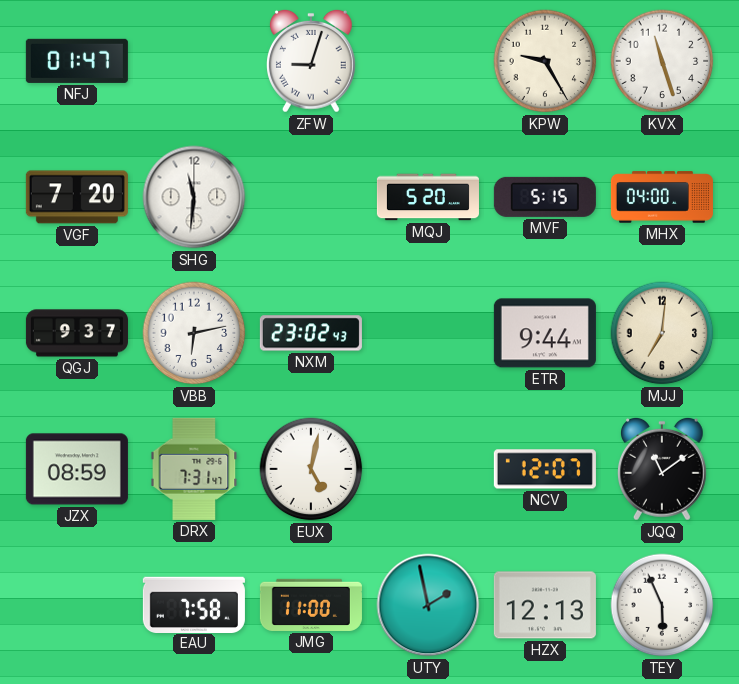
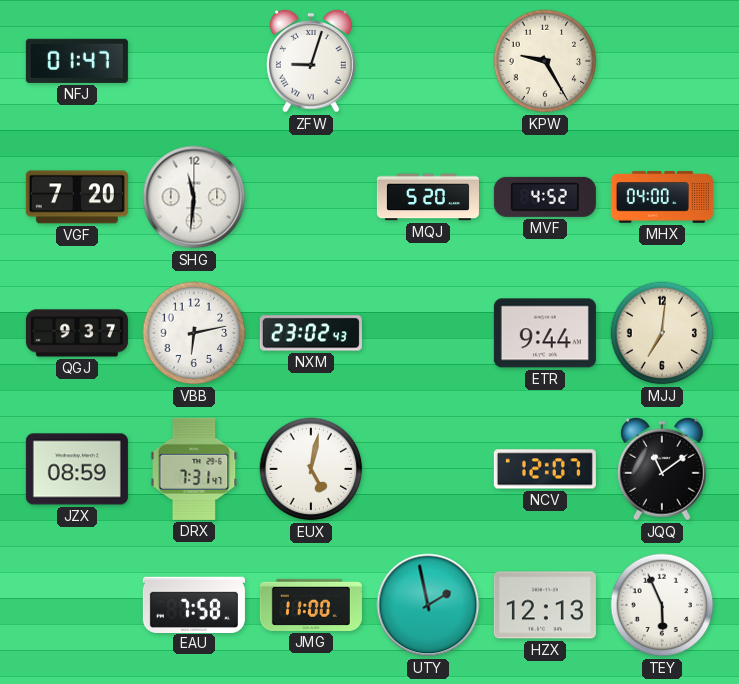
KVX: 11:27 -> none (662, 61)
MVF: 5:15 -> 4:52 (545, 197)
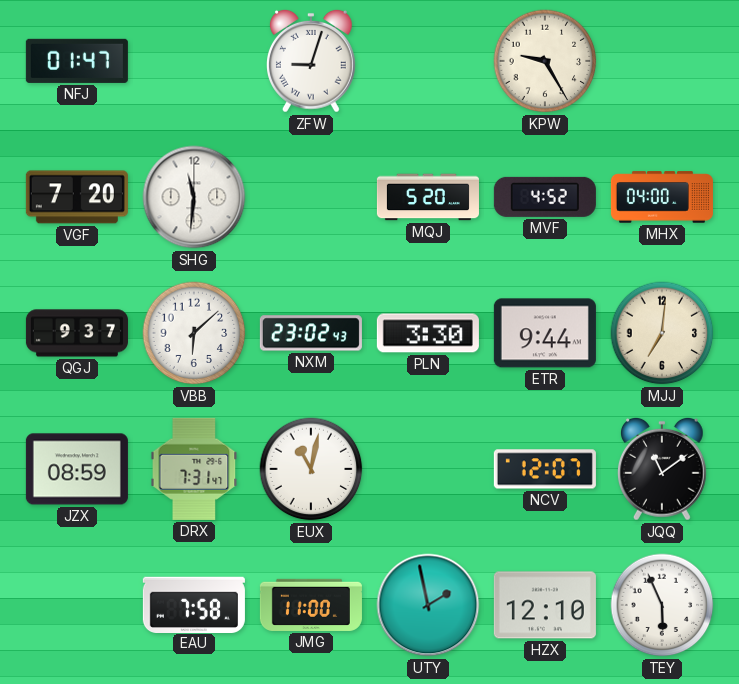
VBB: 6:13 -> 6:08 (194, 333)
PLN: none -> 3:30 (428, 333)
EUX: 5:02 -> 11:02 (311, 469)
HZX: 12:13 -> 12:10 (545, 605)
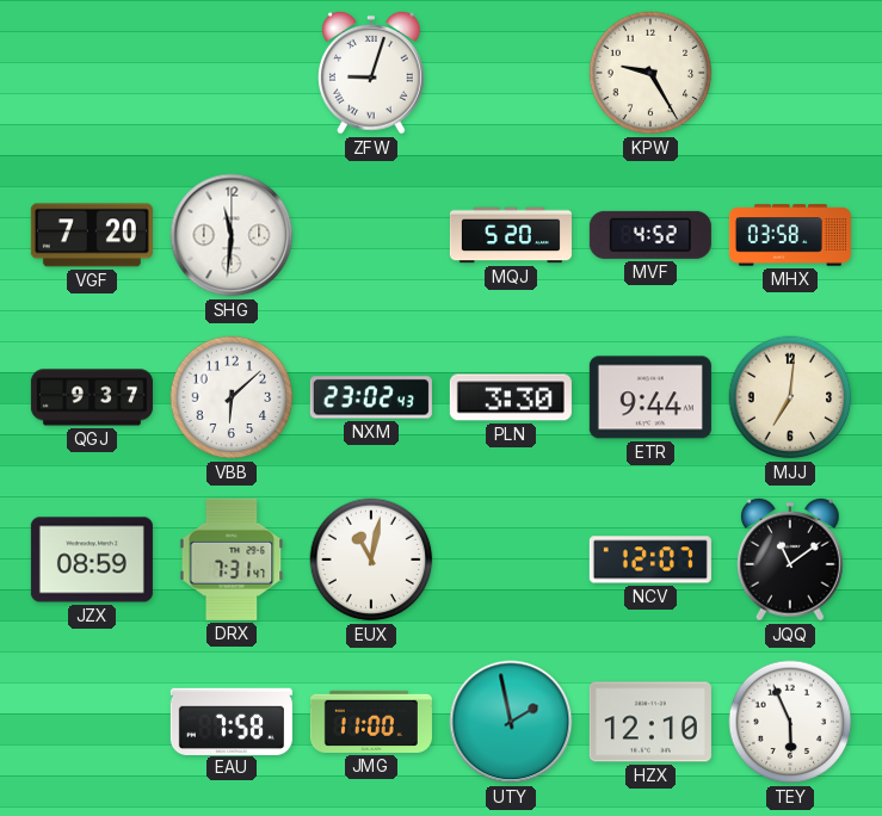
NFJ: 01:47 -> none (77, 61)
MHX: 04:00 -> 03:58 (790, 235)
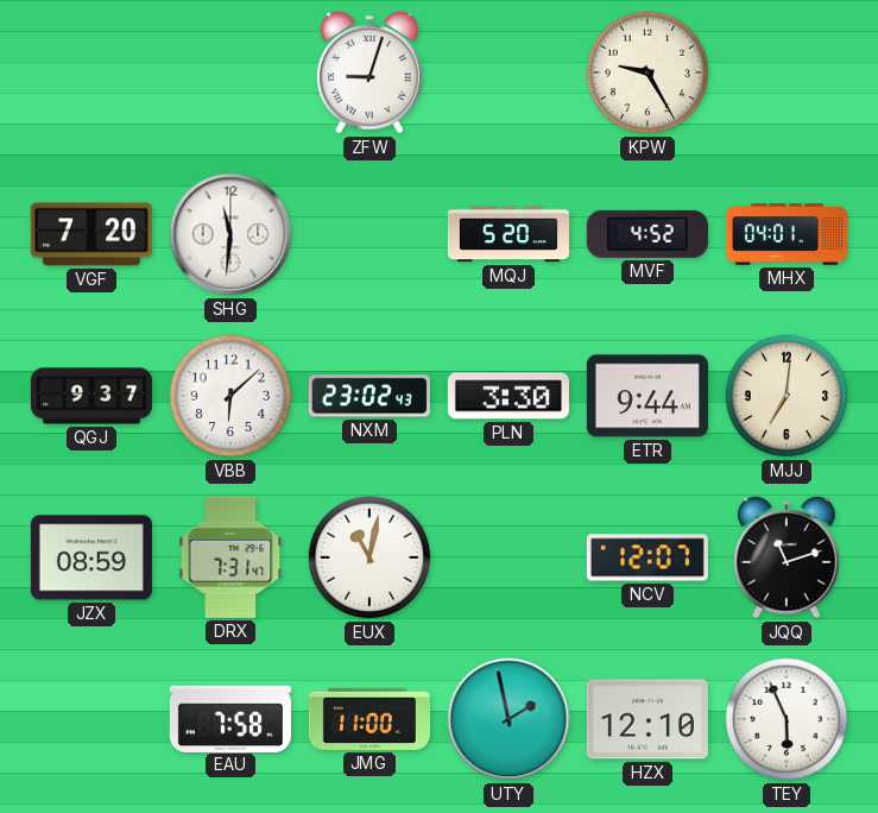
MHX: 03:58 -> 04:01 (787, 234)
JQQ: 11:09 -> 11:12 (788, 557)
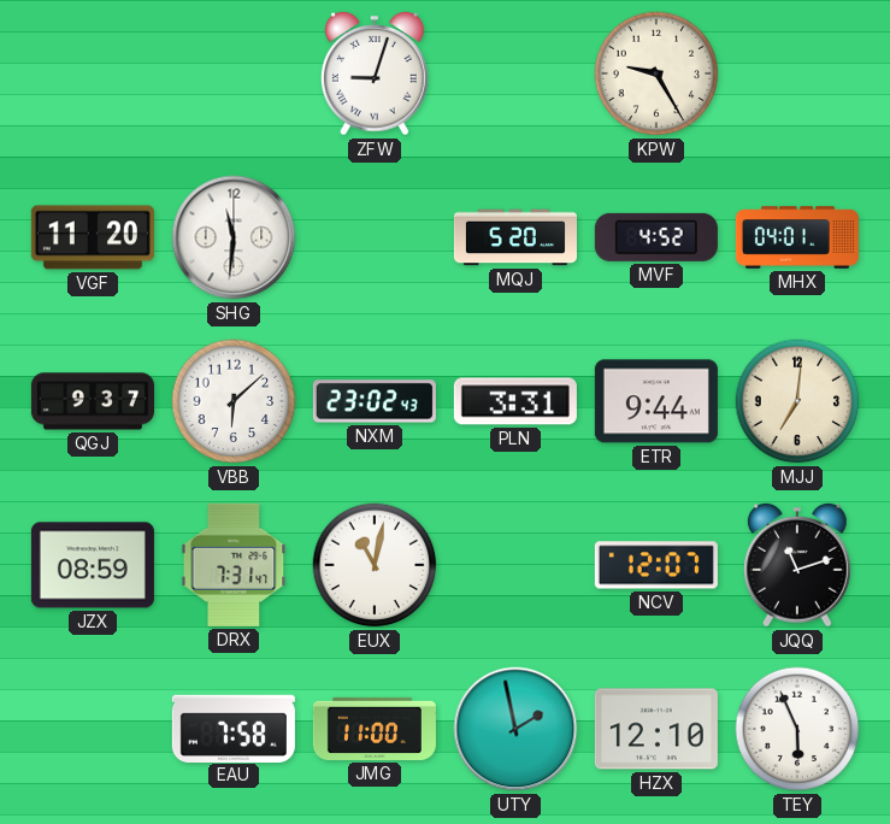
VGF: 7:20 -> 11:20 (93, 237)
PLN: 3:30 -> 3:31 (515, 401)
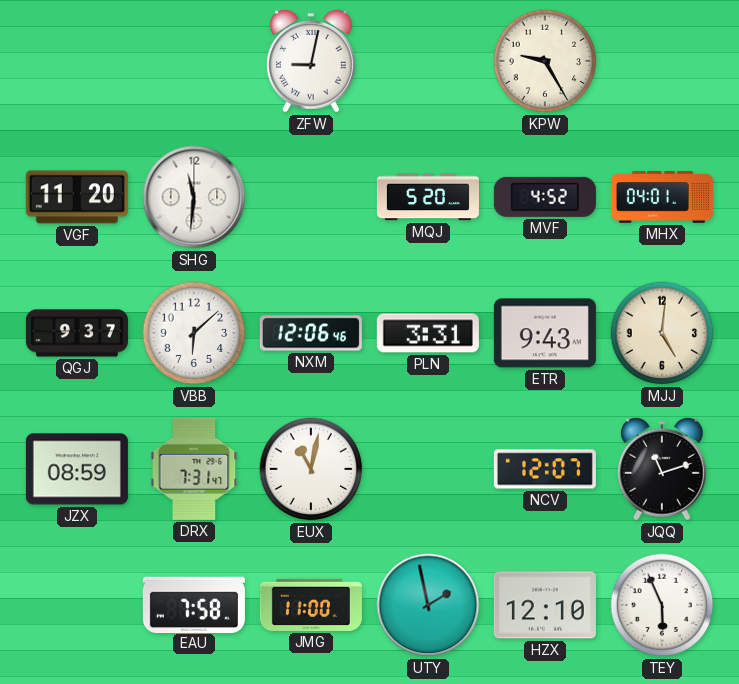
ZFW: 9:03 -> 9:02 (312, 61)
NXM: 23:02 -> 12:06 (311, 333)
ETR: 9:44 -> 9:43 (545, 333)
MJJ: 7:01 -> 5:01 (662, 333)
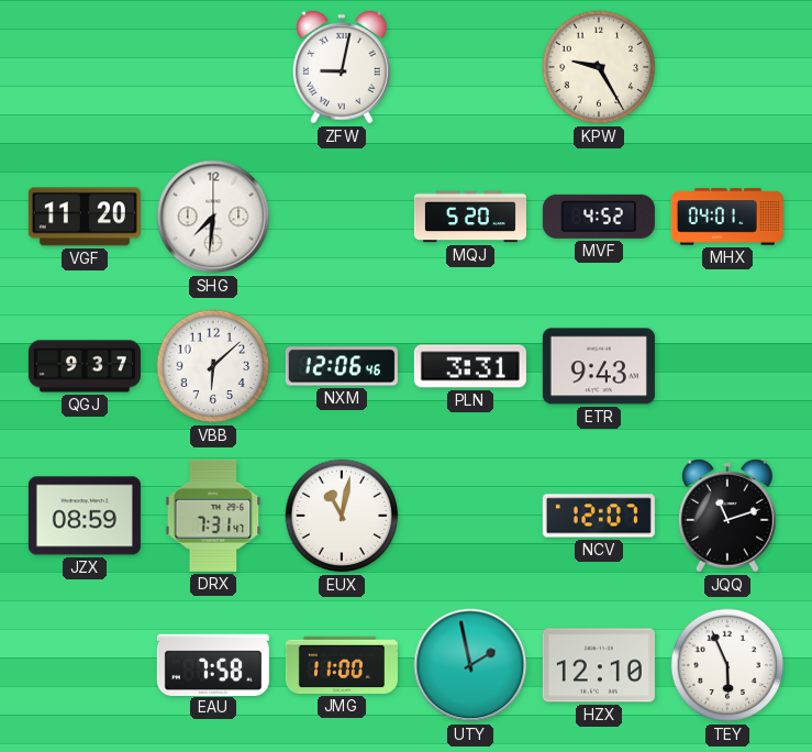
SHG: 11:31 -> 7:31 (213, 217)
MJJ: 5:01 -> none (662, 333)
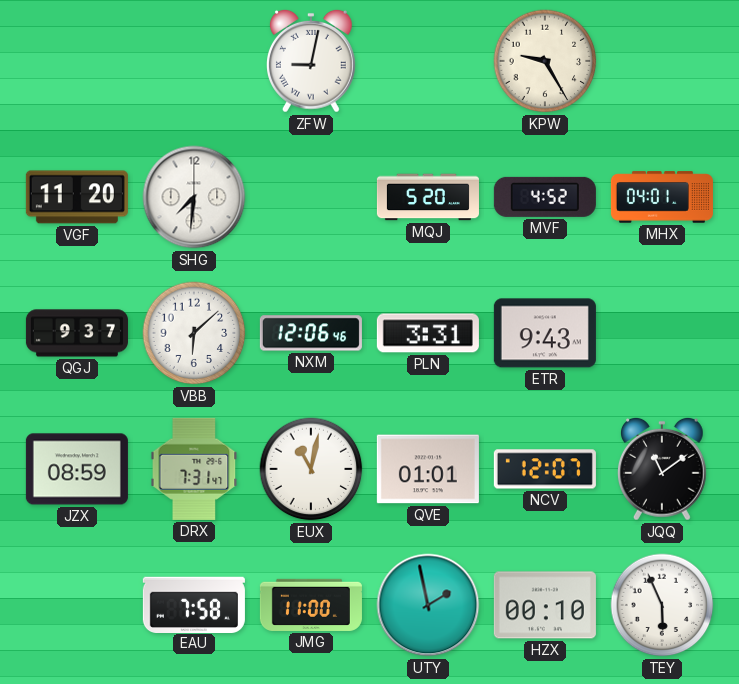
QVE: none -> 01:01 (428, 469)
JQQ: 11:12 -> 11:09 (663, 469)
HZX: 12:10 -> 00:10 (545, 605)
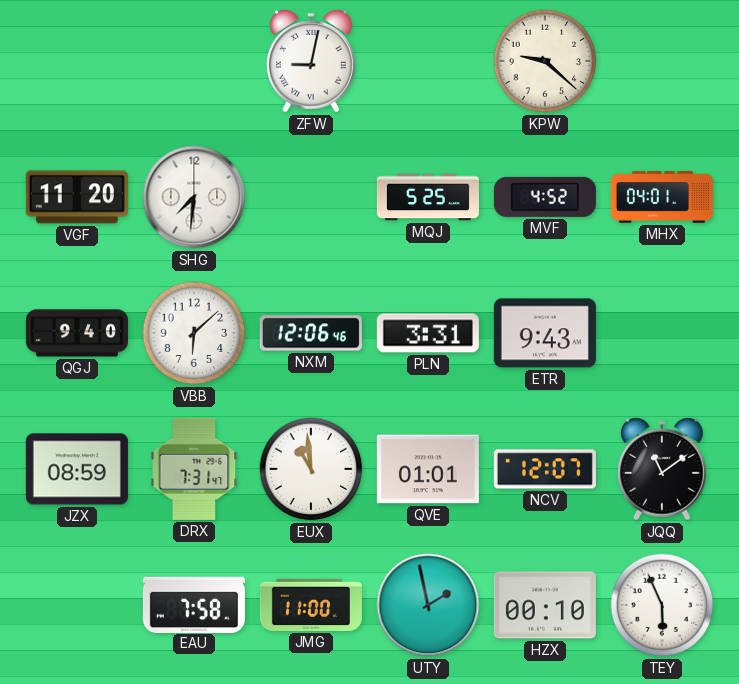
KPW: 9:25 -> 9:22 (545, 61)
MQJ: 5:20 -> 5:25 (428, 197)
QGJ: 9:37 -> 9:40 (77, 333)
EUX: 11:02 -> 10:59 (311, 469)
